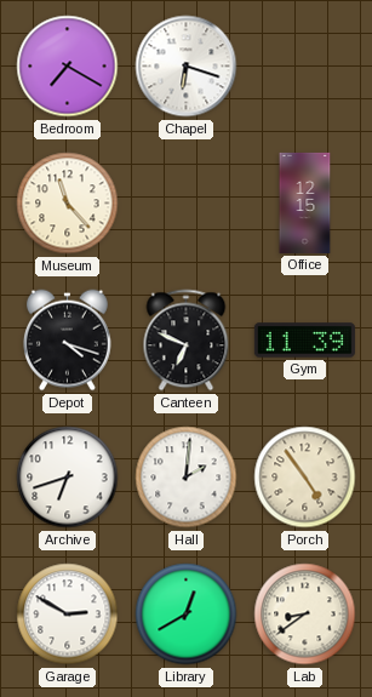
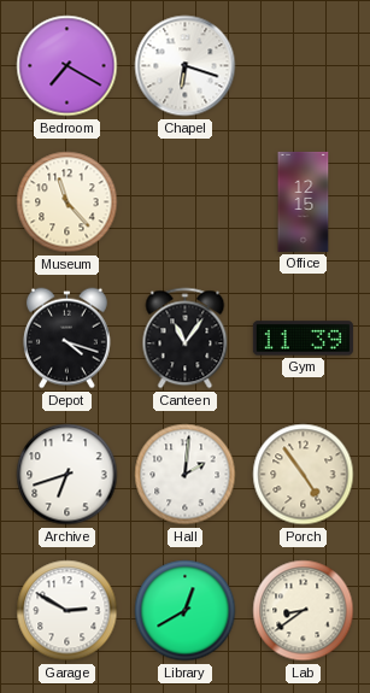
Canteen: 6:49 -> 11:06 (186, 339)
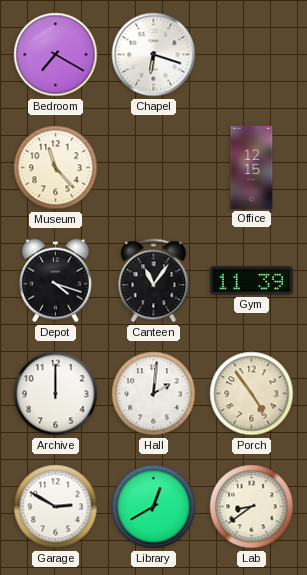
Archive: 6:42 -> 12:00 (56, 394)
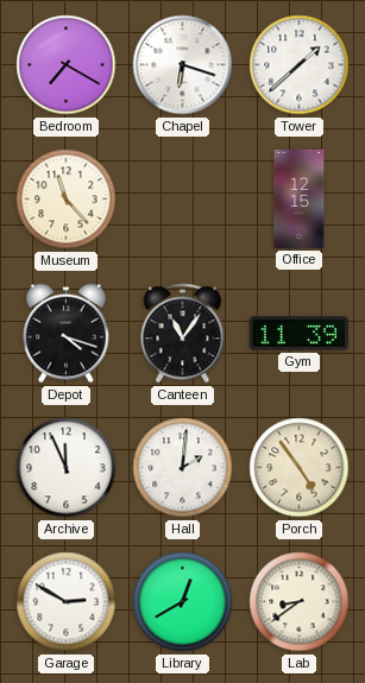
Tower: none -> 1:38 (300, 65)
Archive: 12:00 -> 11:56 (67, 468)
